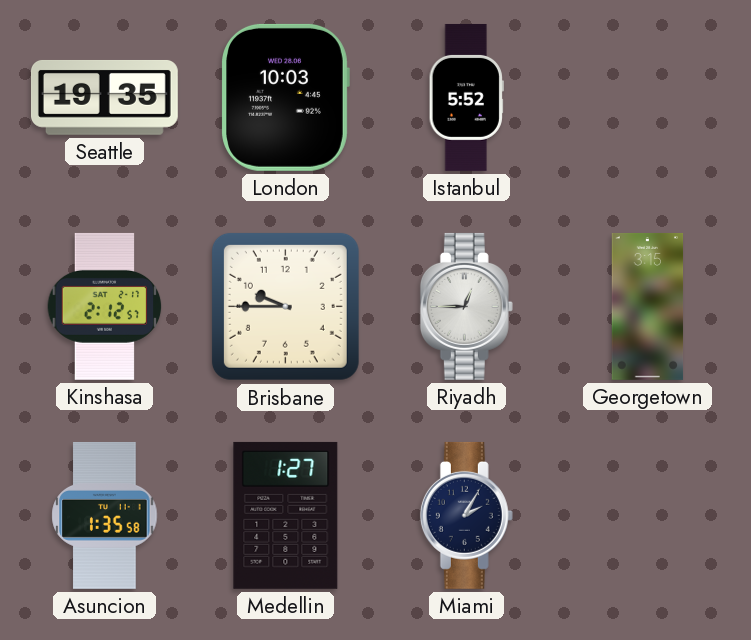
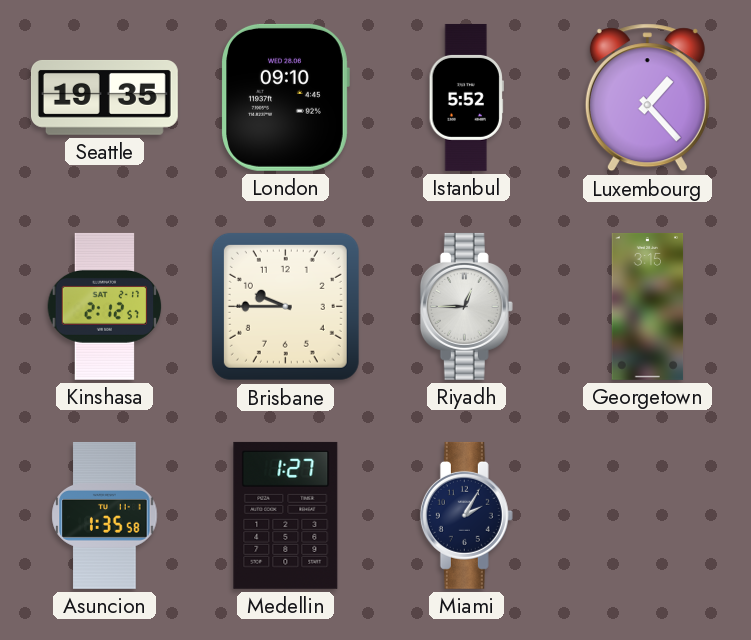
London: 10:03 -> 09:10 (285, 97)
Luxembourg: none -> 1:23 (647, 98)
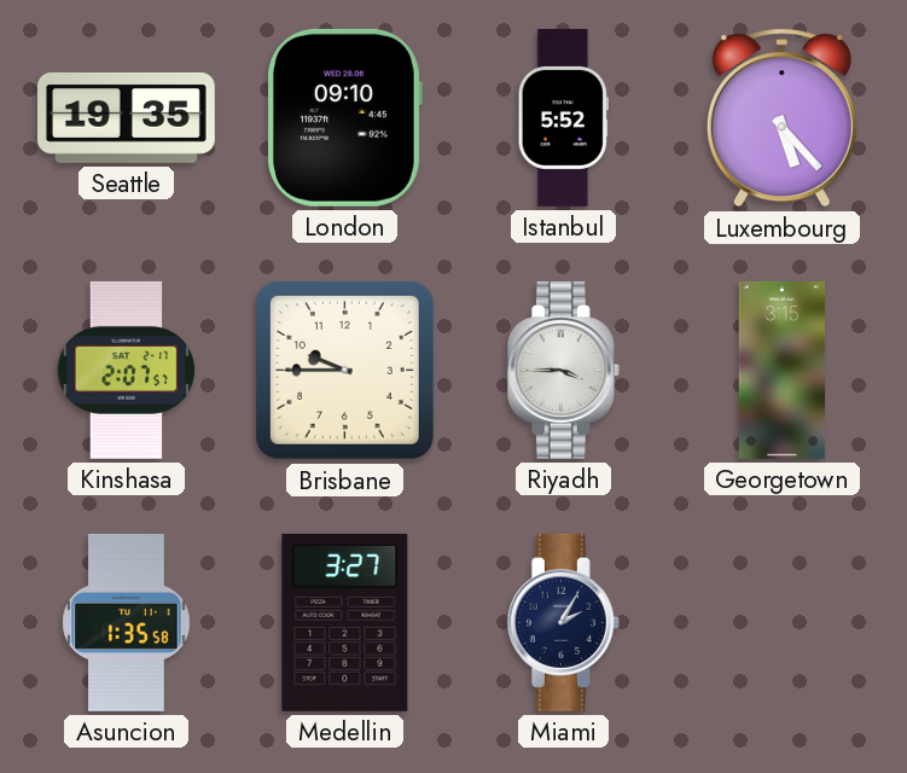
Luxembourg: 1:23 -> 5:23 (781, 118)
Kinshasa: 2:12 -> 2:07 (127, 370)
Riyadh: 12:45 -> 3:45 (563, 370)
Medellin: 1:27 -> 3:27 (345, 622)
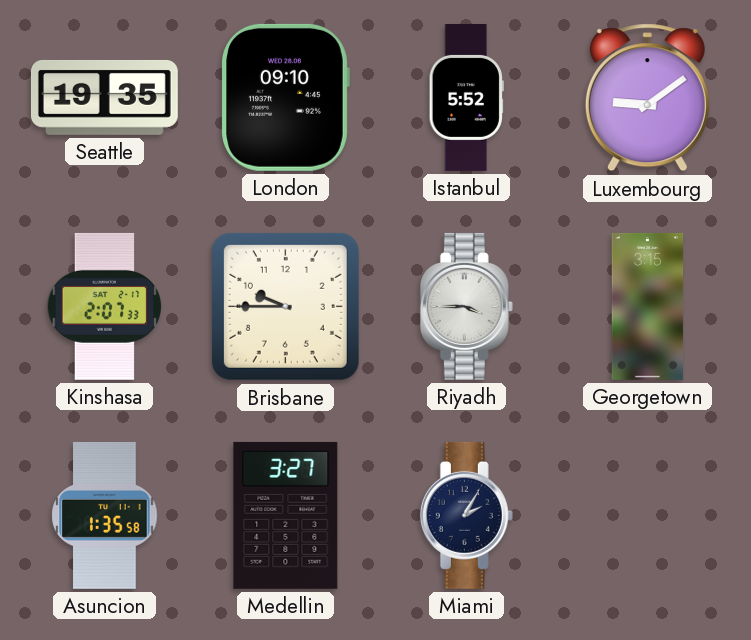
Luxembourg: 5:23 -> 9:09 (647, 98)
Kinshasa: 2:07:57 -> 2:07:33 (105, 306)
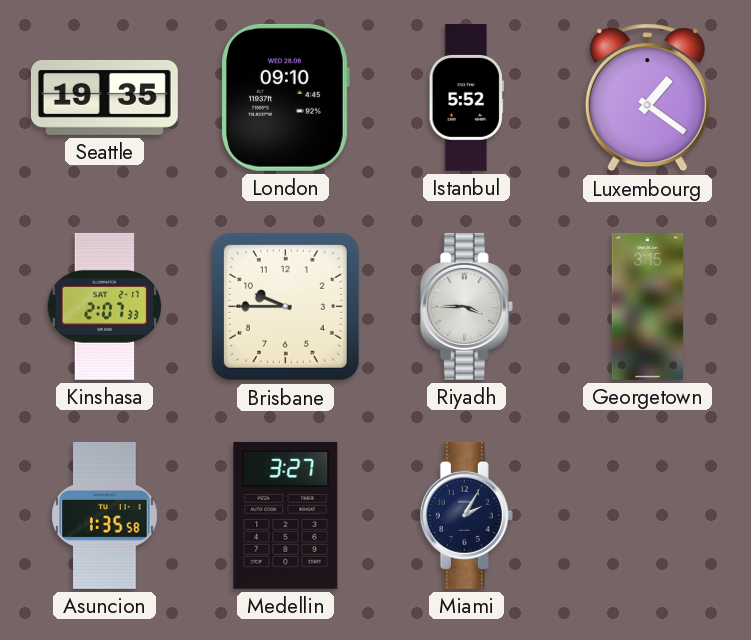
Luxembourg: 9:09 -> 1:21 (647, 98)
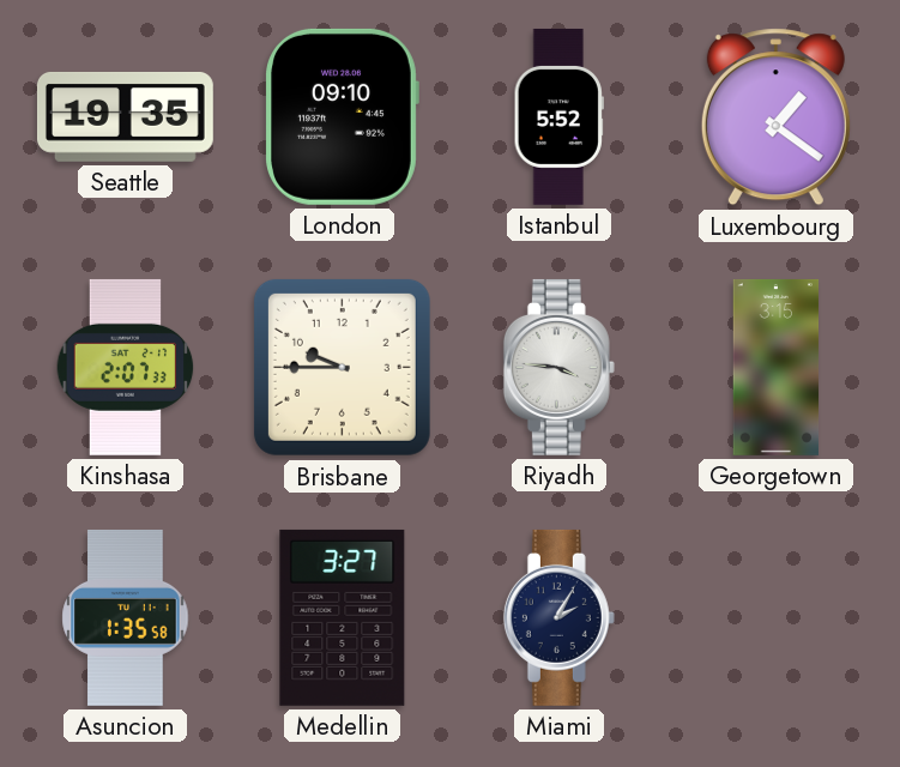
Riyadh: 3:45 -> 3:46 (558, 367)
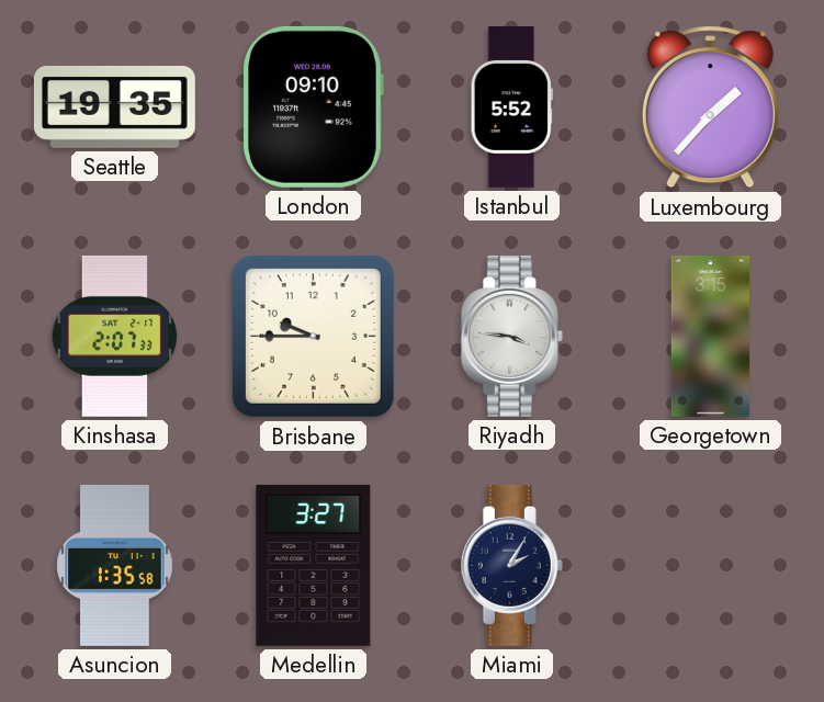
Luxembourg: 1:21 -> 1:37 (710, 107)
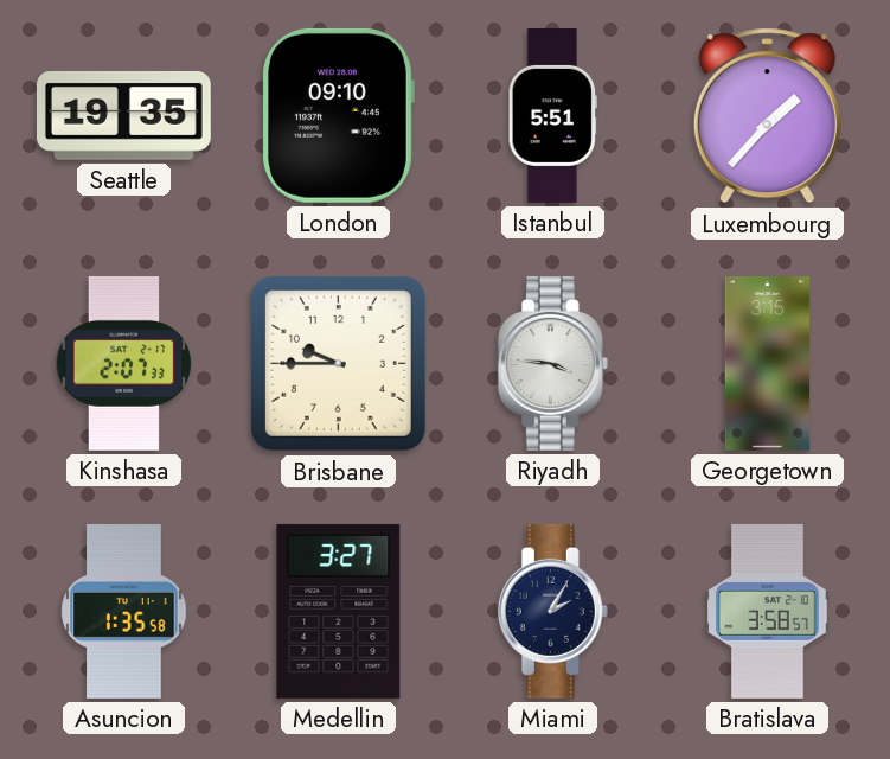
Istanbul: 5:52 -> 5:51 (552, 115)
Bratislava: none -> 3:58 (768, 611)
